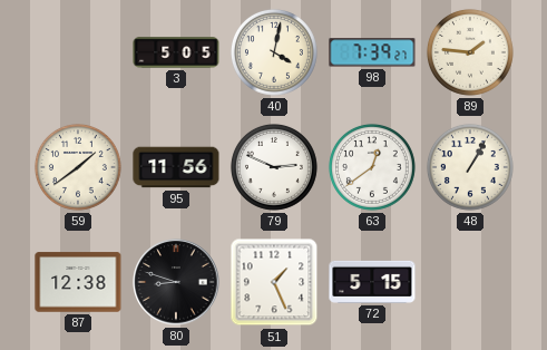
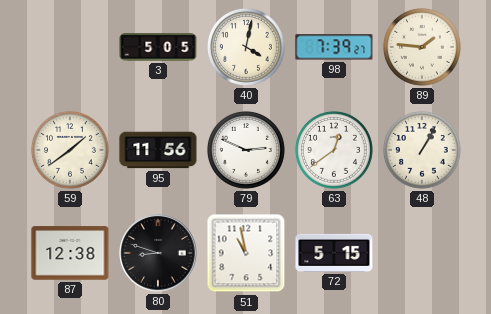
51: 1:26 -> 10:58 (246, 253)
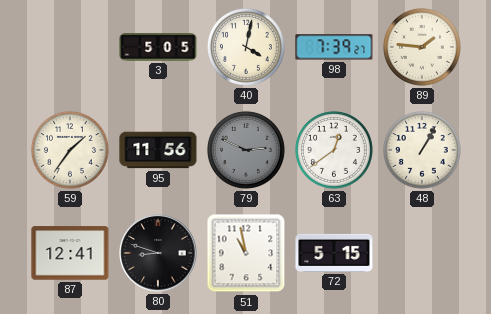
59: 1:39 -> 1:36 (70, 150)
79 dial: white -> grey (246, 150)
87: 12:38 -> 12:41 (70, 253)
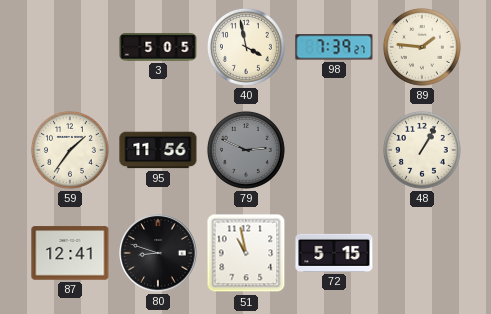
40: 4:02 -> 3:58 (246, 47)
63: 12:39 -> none (334, 150)
